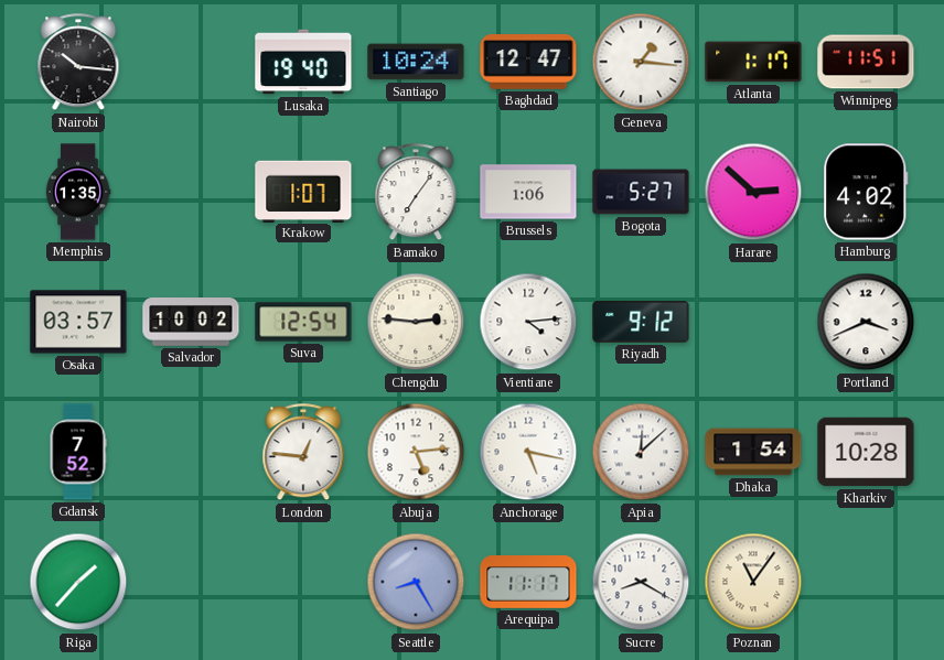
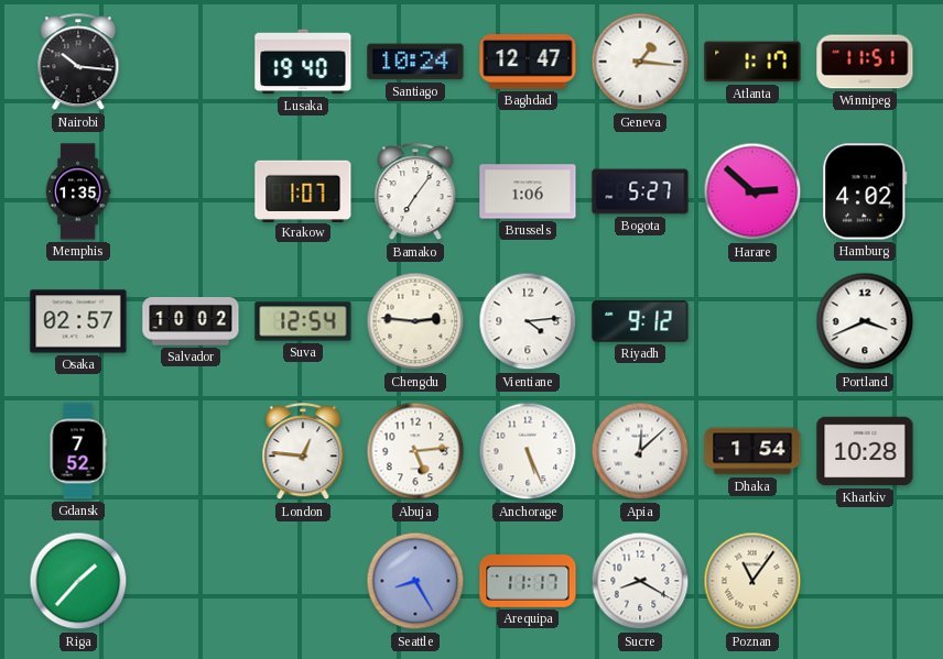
Osaka: 03:57 -> 02:57 (78, 321)
Anchorage: 5:17 -> 5:26 (528, 451)
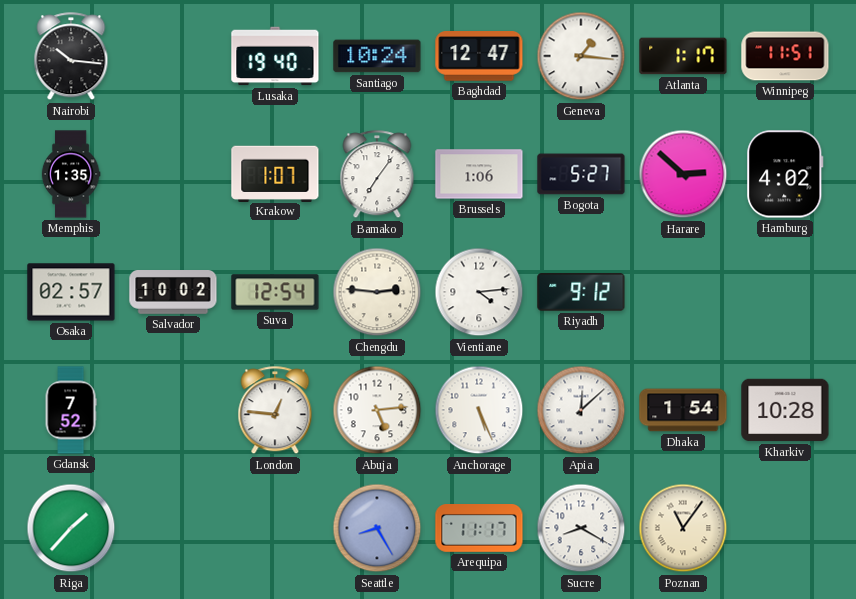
Portland: 3:41 -> none (865, 321)
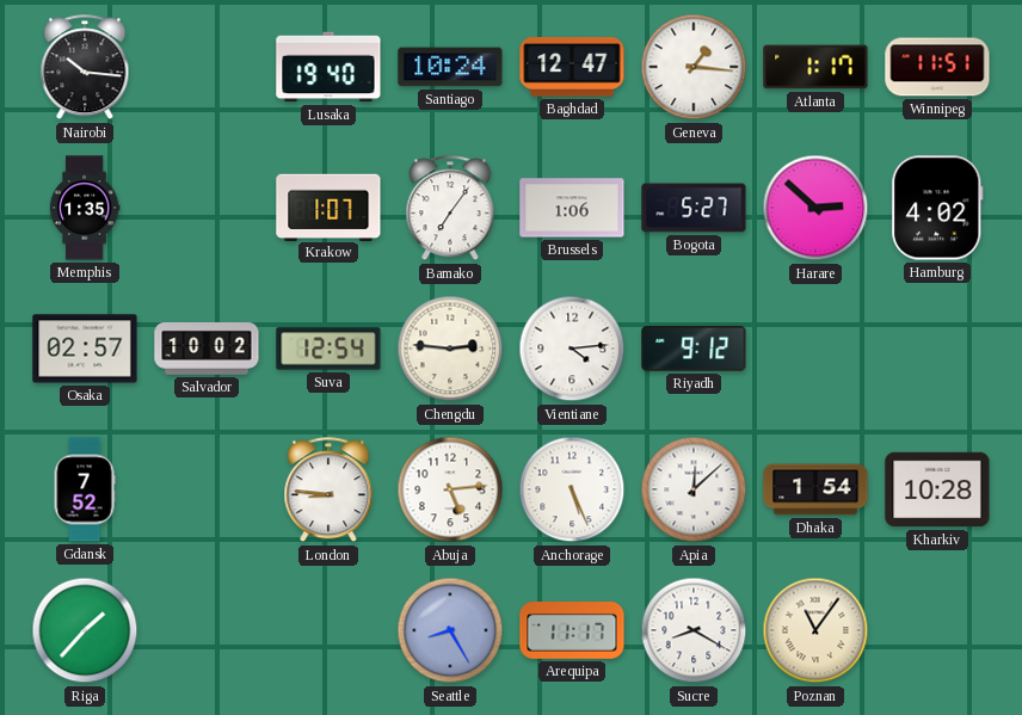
London: 12:46 -> 8:46 (328, 491)
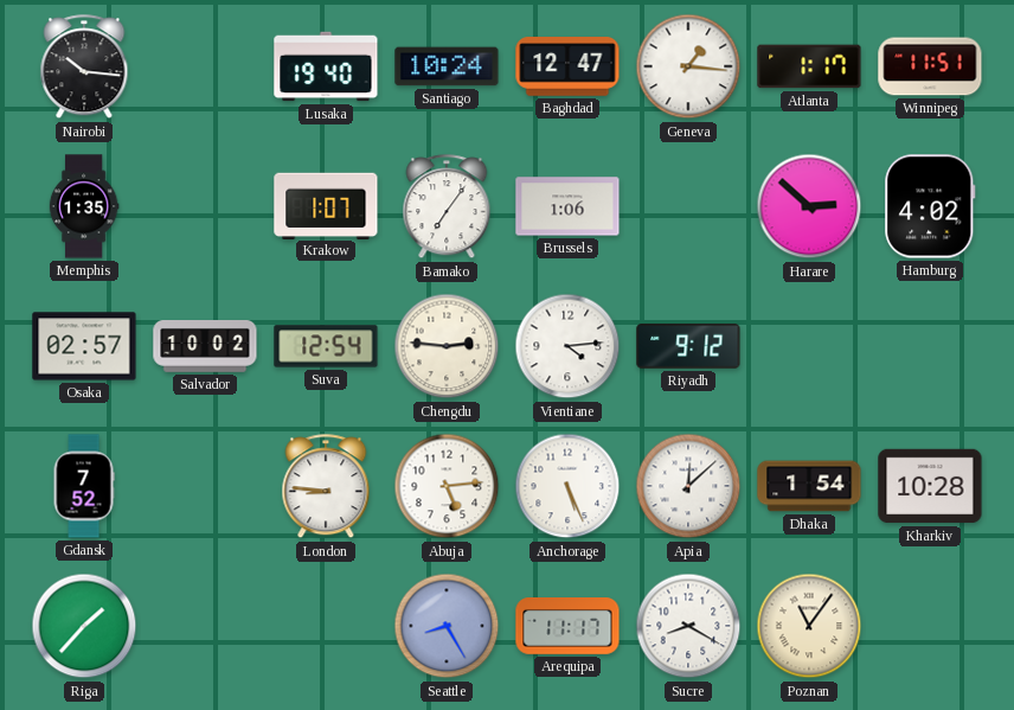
Bogota: 5:27 -> none (694, 208)
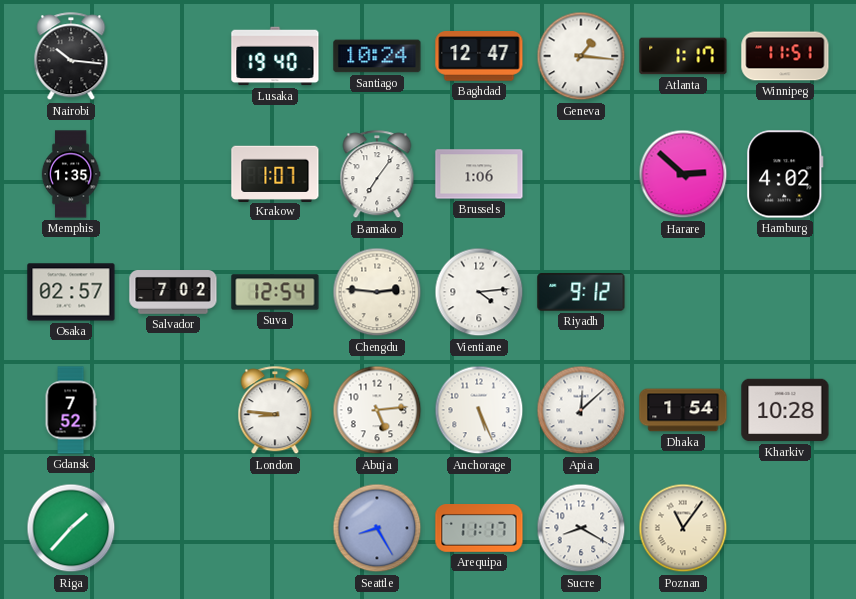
Salvador: 10:02 -> 7:02 (173, 292)
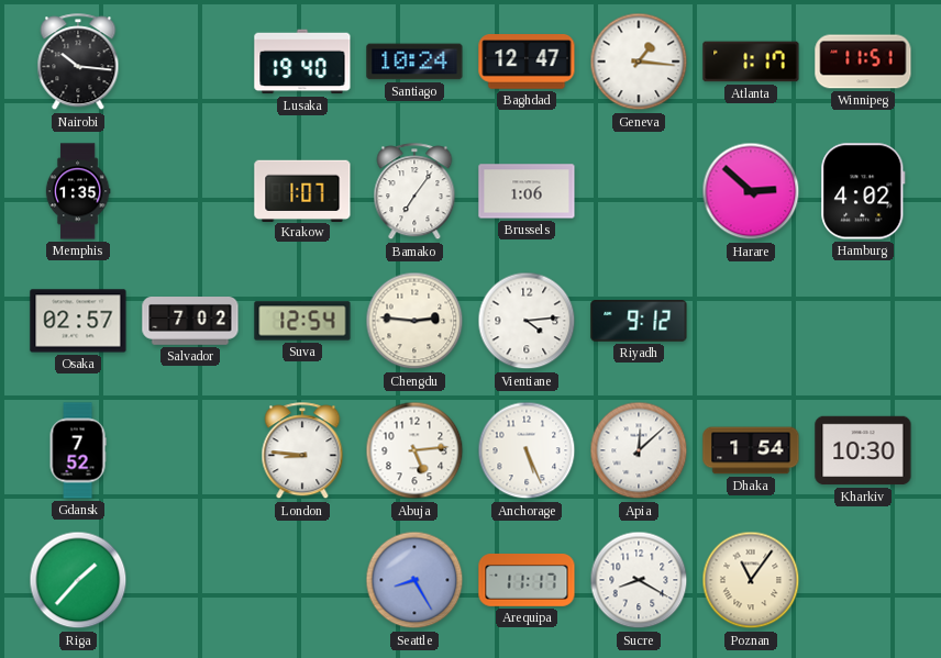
Kharkiv: 10:28 -> 10:30 (863, 450)
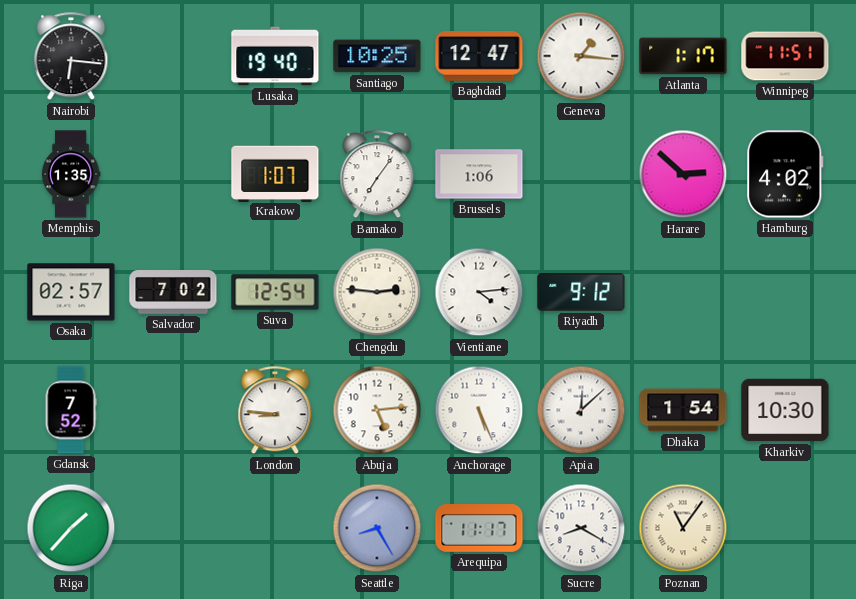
Nairobi: 10:16 -> 6:16 (71, 57)
Santiago: 10:24 -> 10:25 (377, 56)
